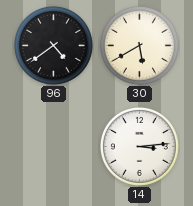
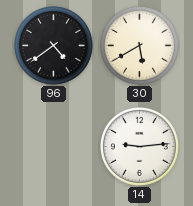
14: 3:14 -> 9:14 (139, 146)
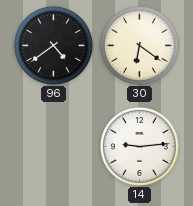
30: 5:40 -> 6:21 (139, 45)
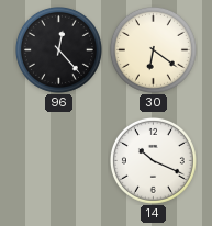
96: 4:39 -> 12:23 (58, 49)
14: 9:14 -> 10:19 (153, 160)
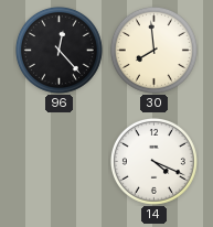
30: 6:21 -> 7:59 (153, 50)
14: 10:19 -> 4:19 (153, 161)
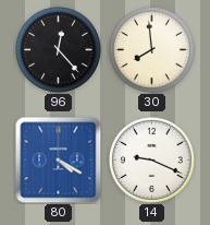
80: none -> 4:20 (58, 159)
14: 4:19 -> 9:19 (151, 159)
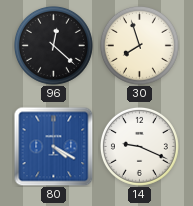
96: 12:23 -> 12:22 (53, 45)
30: 7:59 -> 7:57 (139, 45)
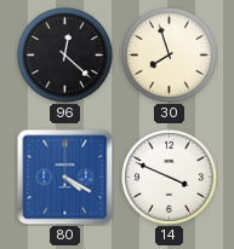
14: 9:19 -> 3:49 (169, 176)
